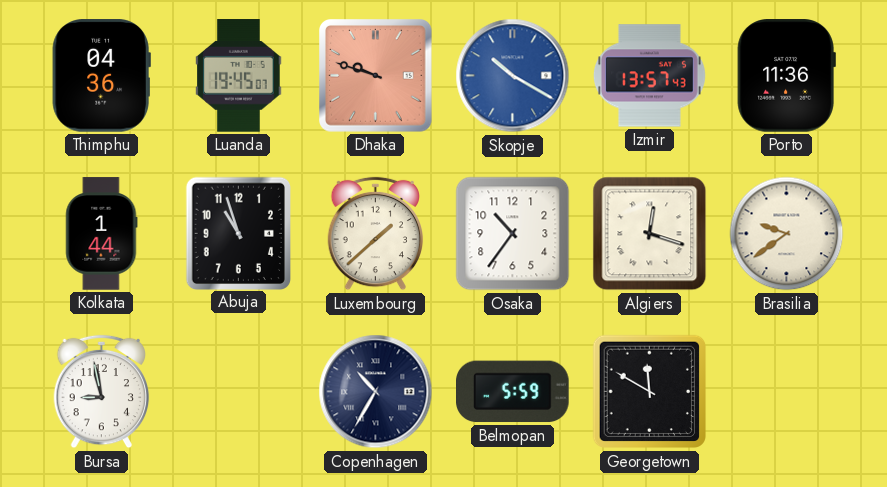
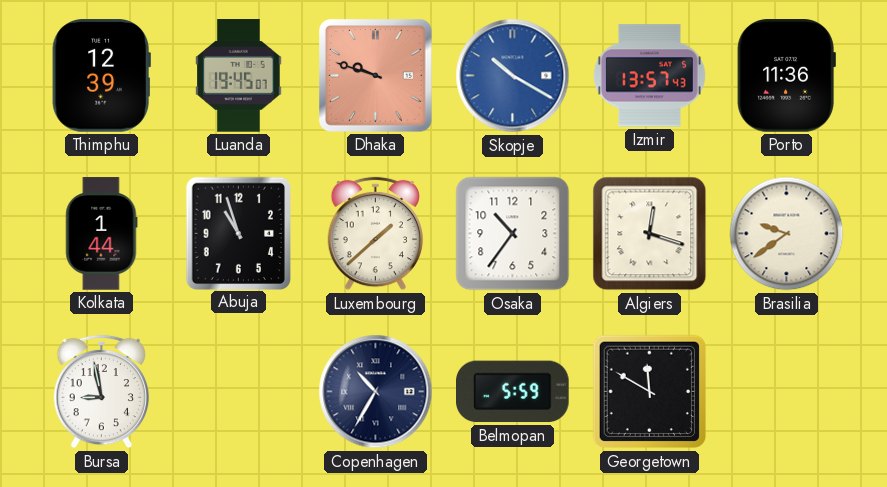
Thimphu: 04:36 -> 12:39 (101, 76)
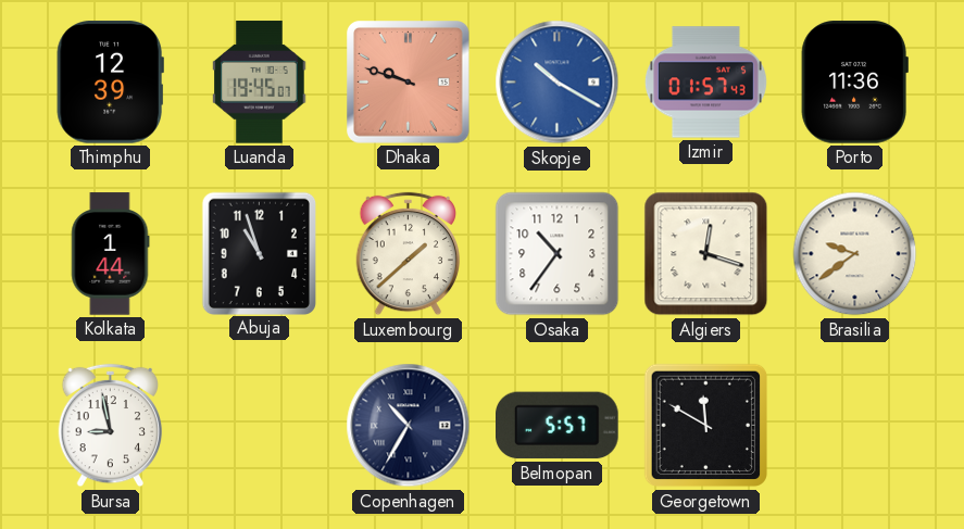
Izmir: 13:57 -> 01:57 (705, 83)
Belmopan: 5:59 -> 5:57 (558, 426)
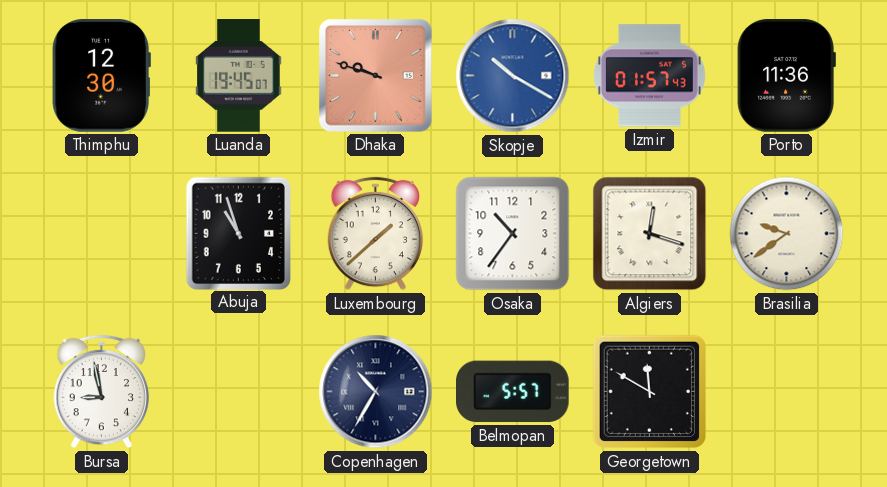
Thimphu: 12:39 -> 12:30 (101, 76)
Kolkata: 1:44 -> none (111, 254)
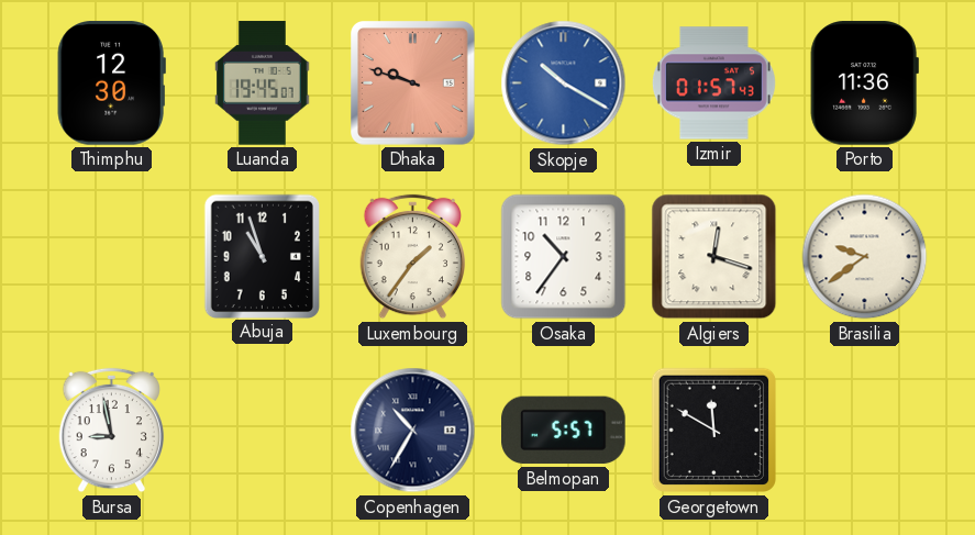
Luxembourg: 1:38 -> 1:36 (413, 257)
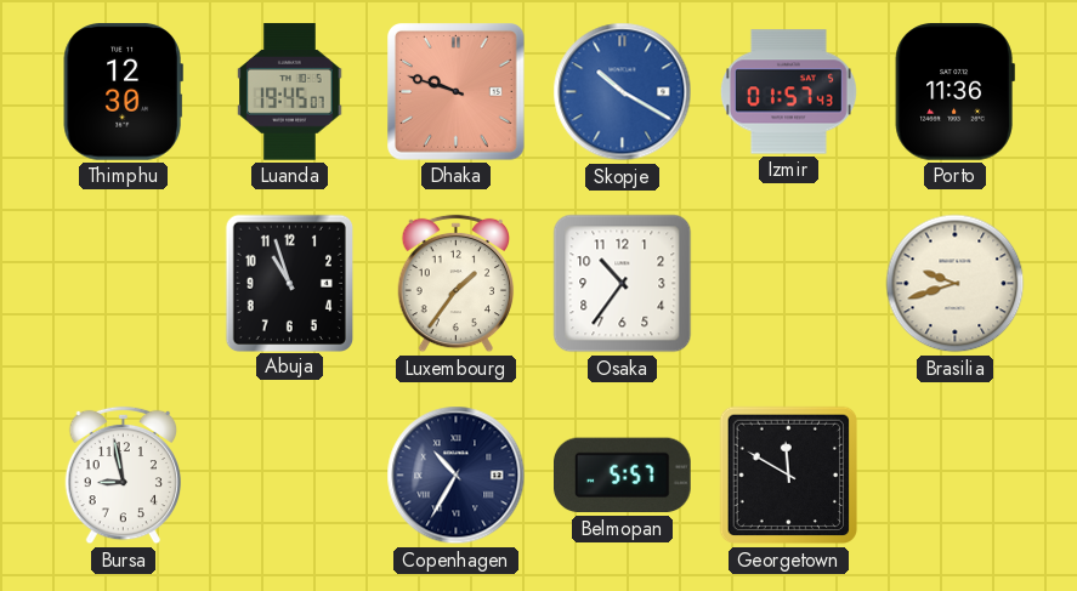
Algiers: 12:18 -> none (714, 257)
Brasilia: 9:39 -> 9:42 (956, 284)
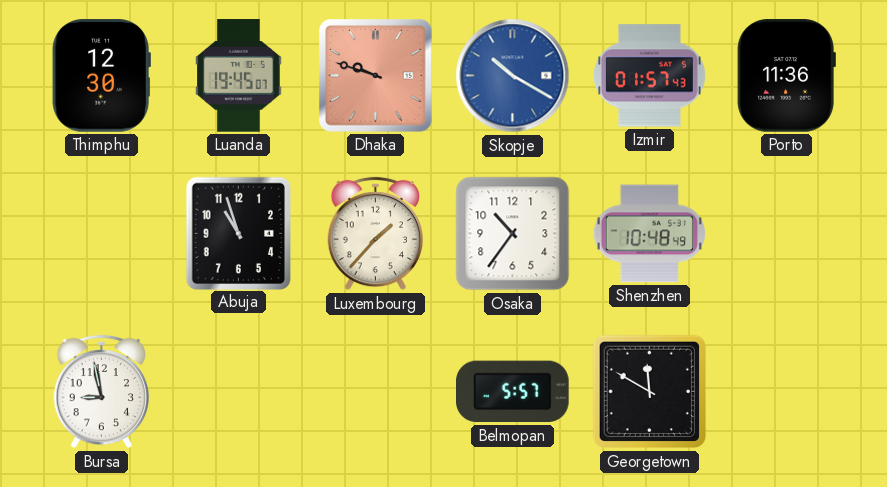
Luxembourg: 1:36 -> 1:37 (376, 234)
Shenzhen: none -> 10:48 (649, 234)
Brasilia: 9:42 -> none (956, 284)
Copenhagen: 10:35 -> none (457, 476)
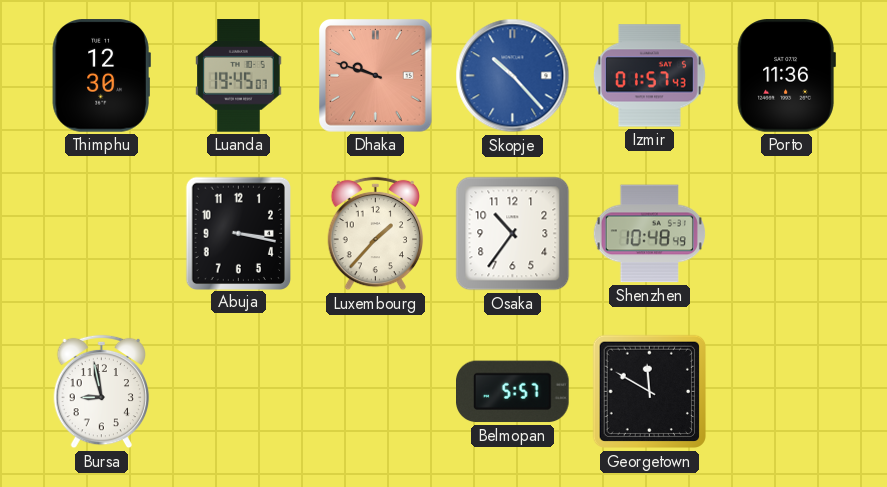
Skopje: 10:20 -> 10:23 (513, 76)
Abuja: 10:57 -> 3:17 (238, 233)
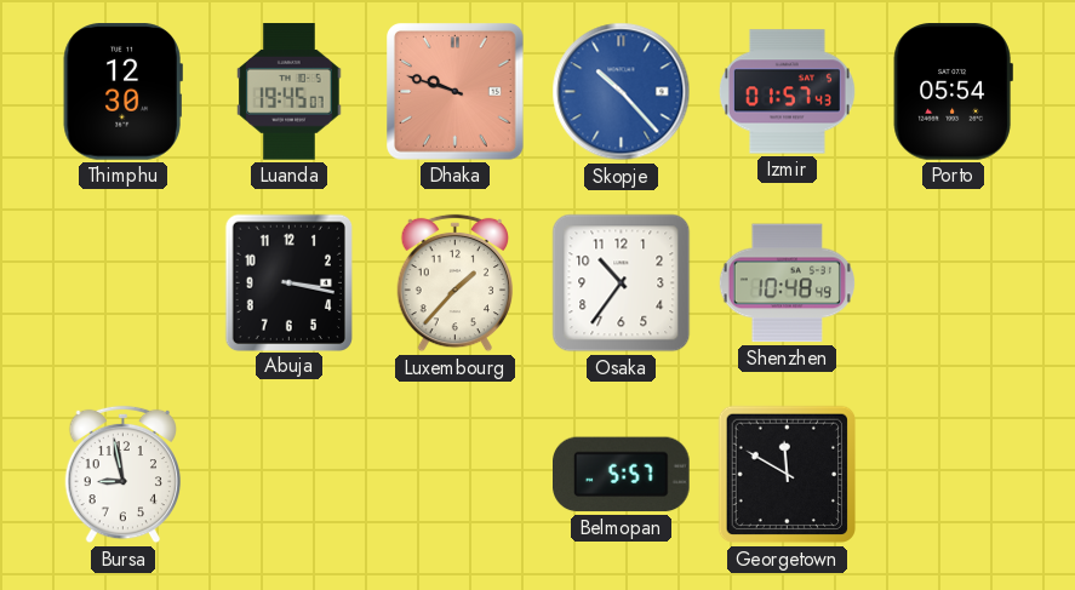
Porto: 11:36 -> 05:54 (953, 92)
